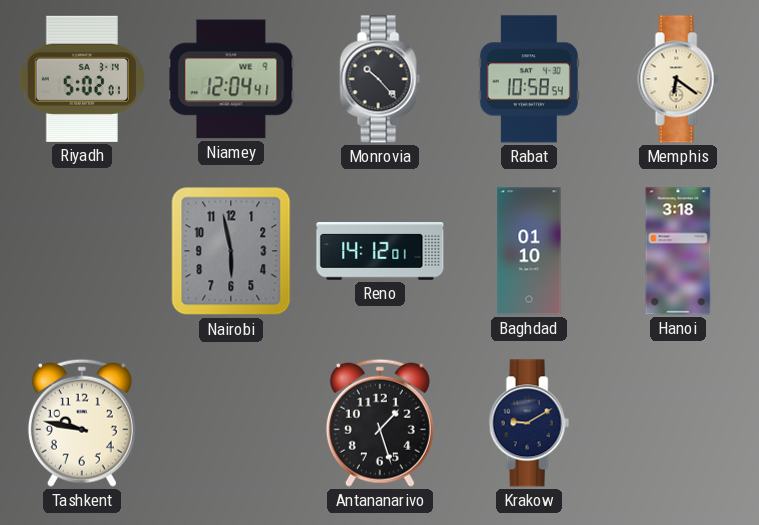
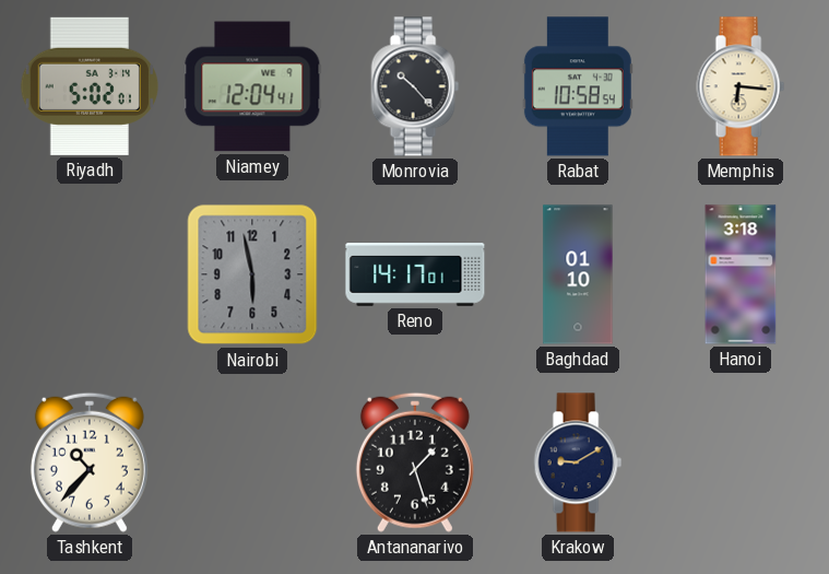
Memphis: 6:21 -> 6:16 (741, 86)
Reno: 14:12 -> 14:17 (415, 274)
Tashkent: 9:47 -> 10:37 (90, 462)
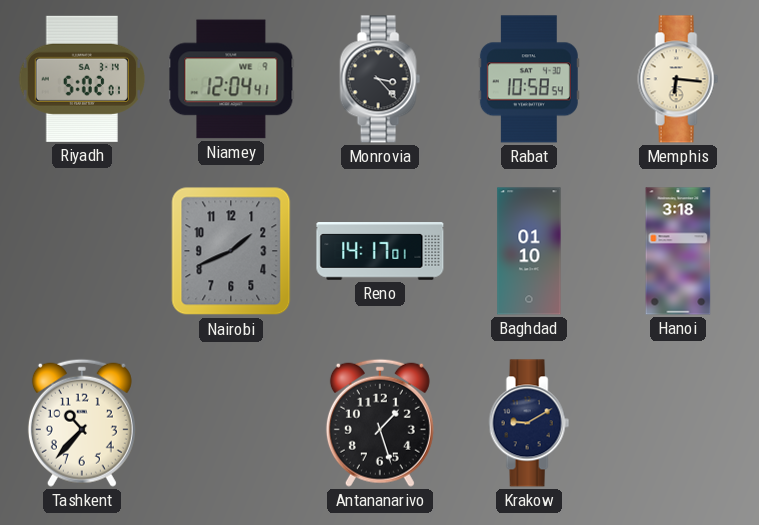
Monrovia: 10:23 -> 3:23 (380, 79)
Nairobi: 5:58 -> 1:41 (231, 251)
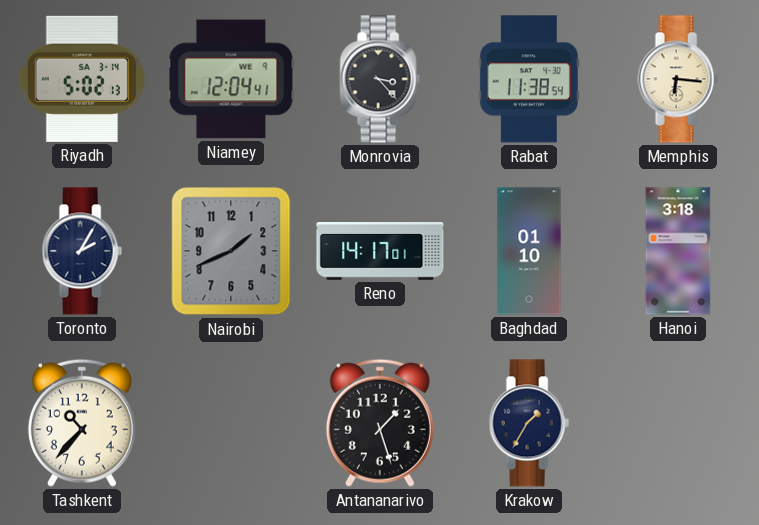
Riyadh: 5:02:01 -> 5:02:13 (82, 79)
Rabat: 10:58 -> 11:38 (529, 79)
Toronto: none -> 2:05 (82, 251)
Krakow: 9:10 -> 1:35 (529, 423)
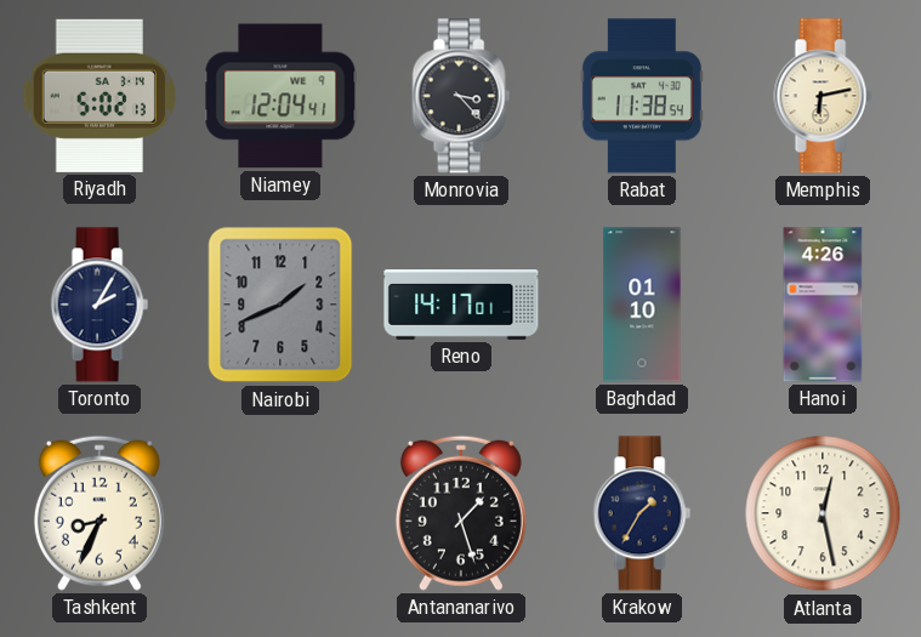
Memphis: 6:16 -> 6:13 (823, 96)
Hanoi: 3:18 -> 4:26 (823, 305)
Tashkent: 10:37 -> 8:34 (100, 513)
Atlanta: none -> 12:28 (823, 513)
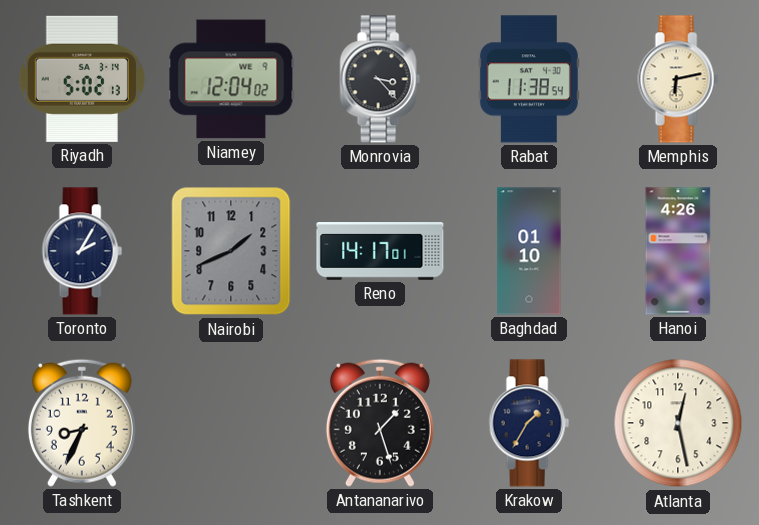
Niamey: 12:04:41 -> 12:04:02 (231, 79)
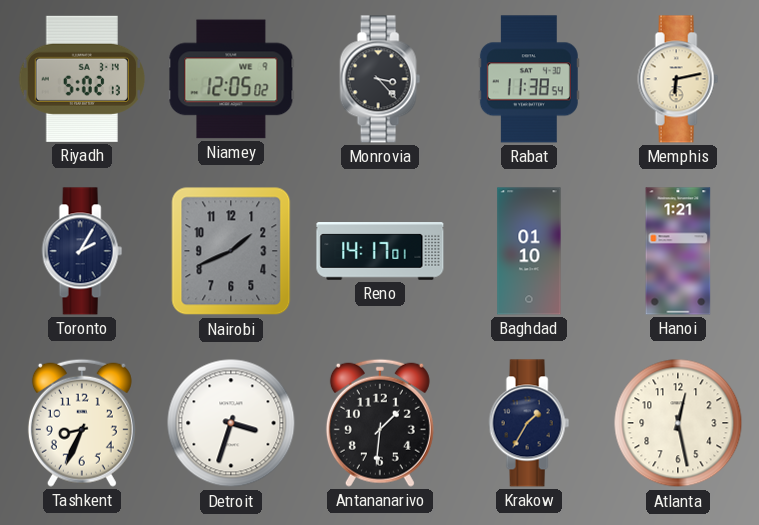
Niamey: 12:04 -> 12:05 (231, 79)
Hanoi: 4:26 -> 1:21 (678, 251)
Detroit: none -> 3:33 (231, 423)
Antananarivo: 1:27 -> 1:31 (380, 423)
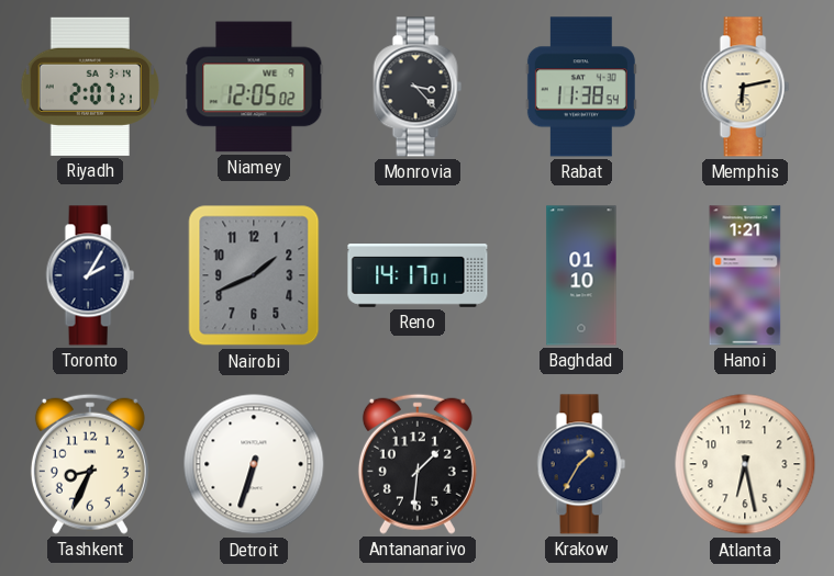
Riyadh: 5:02 -> 2:07 (90, 87)
Detroit: 3:33 -> 6:33 (254, 464)
Atlanta: 12:28 -> 6:28 (745, 464)
